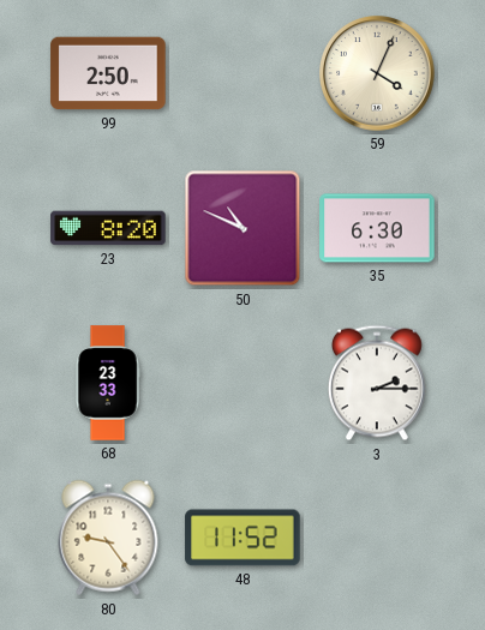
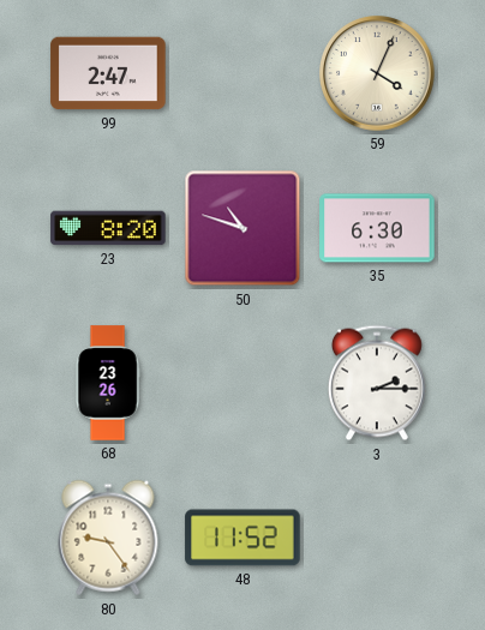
99: 2:50 -> 2:47 (108, 73)
50: 10:49 -> 10:48 (242, 228)
68: 23:33 -> 23:26 (108, 383)
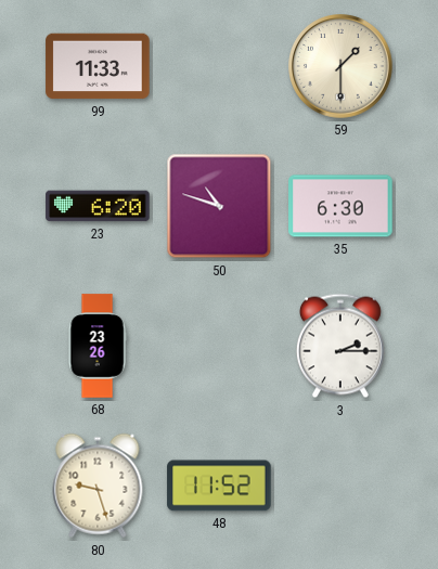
99: 2:47 -> 11:33 (98, 66)
59: 4:04 -> 1:30 (340, 66)
23: 8:20 -> 6:20 (98, 206)
80: 9:24 -> 9:27 (98, 486)
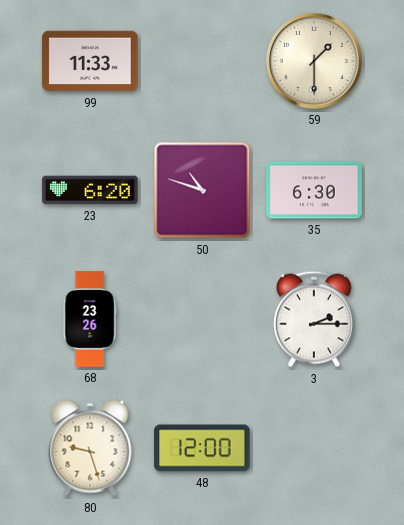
48: 11:52 -> 12:00 (202, 448)
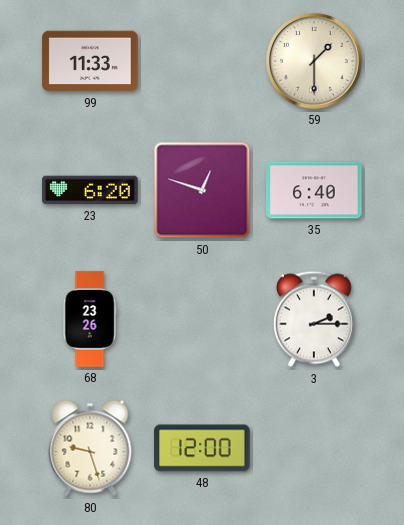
50: 10:48 -> 12:48 (202, 190)
35: 6:30 -> 6:40 (314, 190)
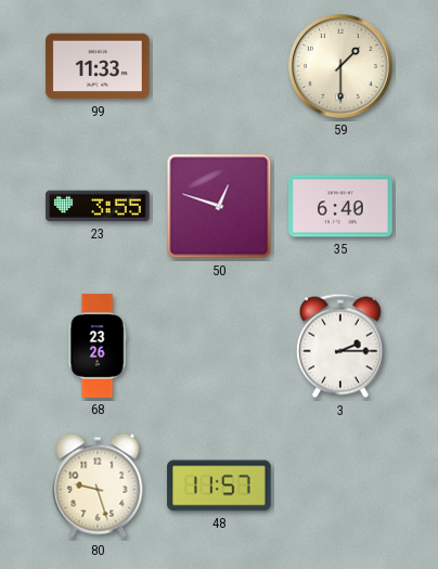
23: 6:20 -> 3:55 (98, 206)
48: 12:00 -> 11:57 (219, 486)
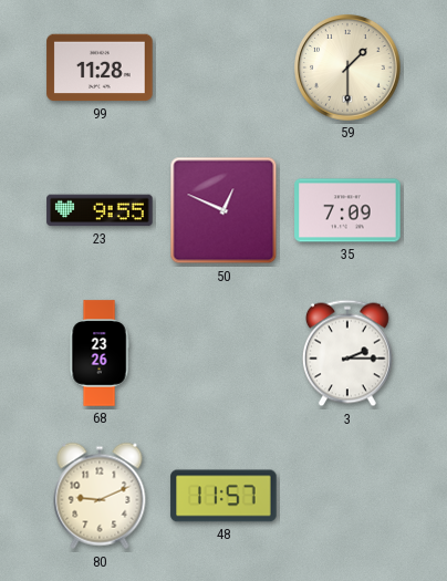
99: 11:33 -> 11:28 (100, 68)
23: 3:55 -> 9:55 (100, 210)
50: 12:48 -> 12:49 (224, 210)
35: 6:40 -> 7:09 (347, 210)
80: 9:27 -> 9:11 (100, 496)
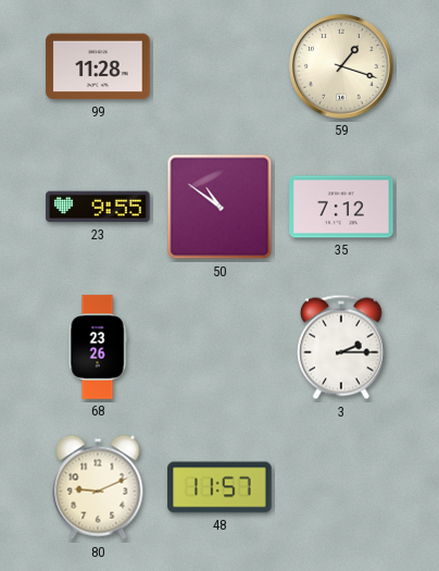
59: 1:30 -> 1:18 (341, 66)
50: 12:49 -> 10:51 (220, 207)
35: 7:09 -> 7:12 (341, 207)
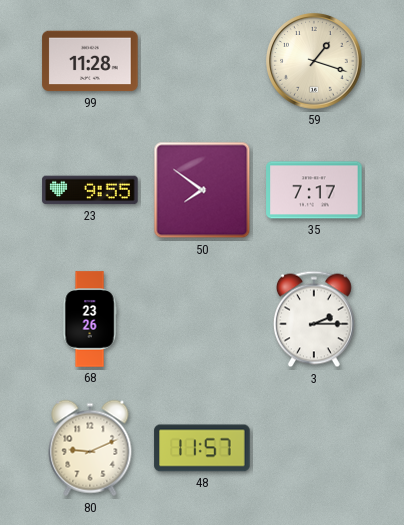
50: 10:51 -> 7:51 (202, 190)
35: 7:12 -> 7:17 (314, 190)
